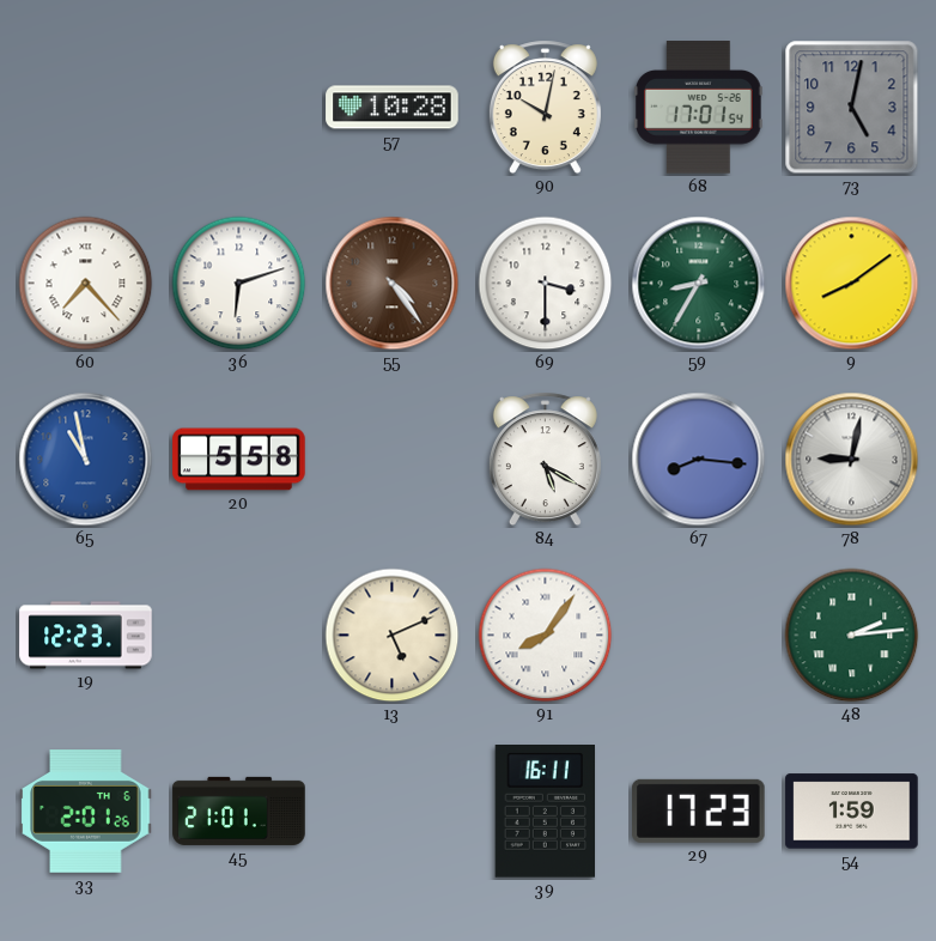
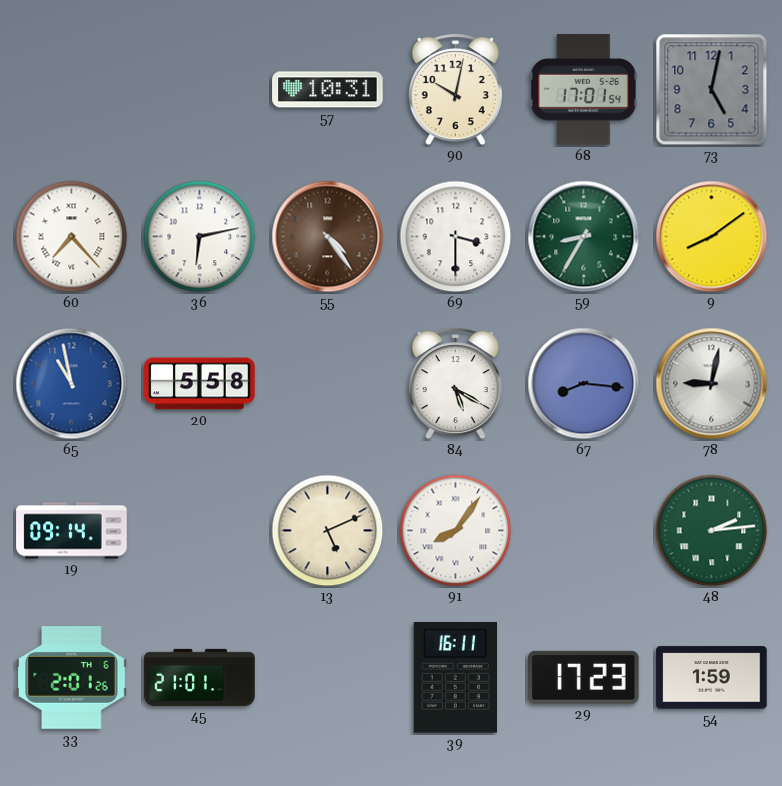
57: 10:28 -> 10:31 (328, 90)
36: 6:12 -> 6:13 (200, 237)
19: 12:23 -> 09:14 (72, 531)
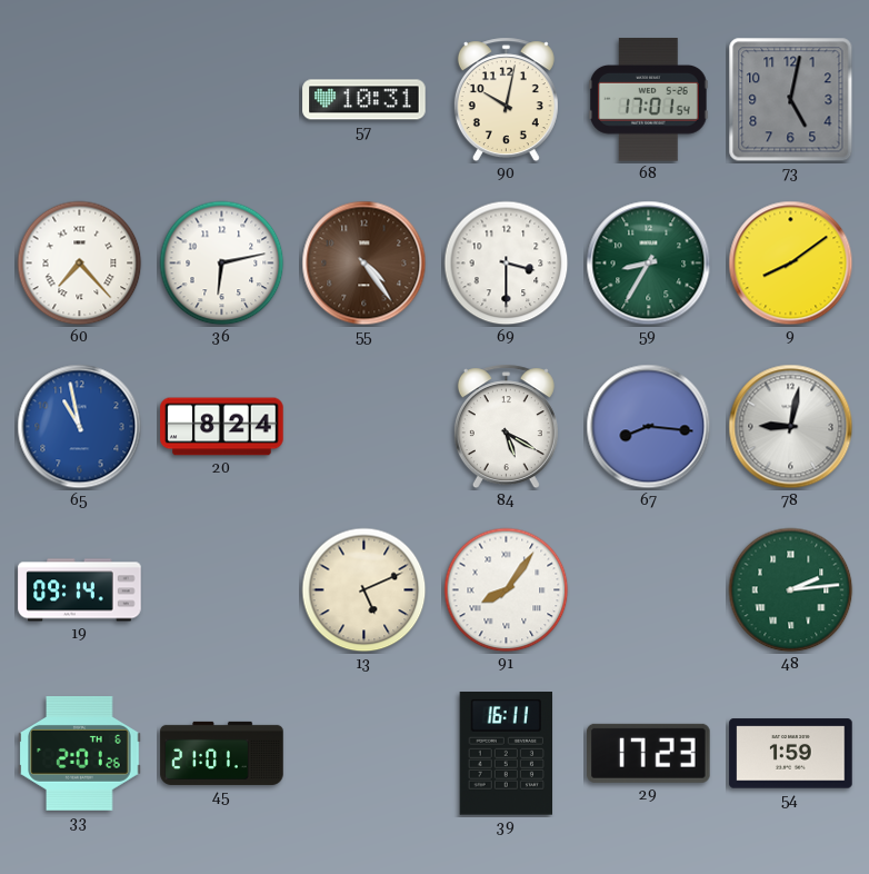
20: 5:58 -> 8:24 (222, 427)
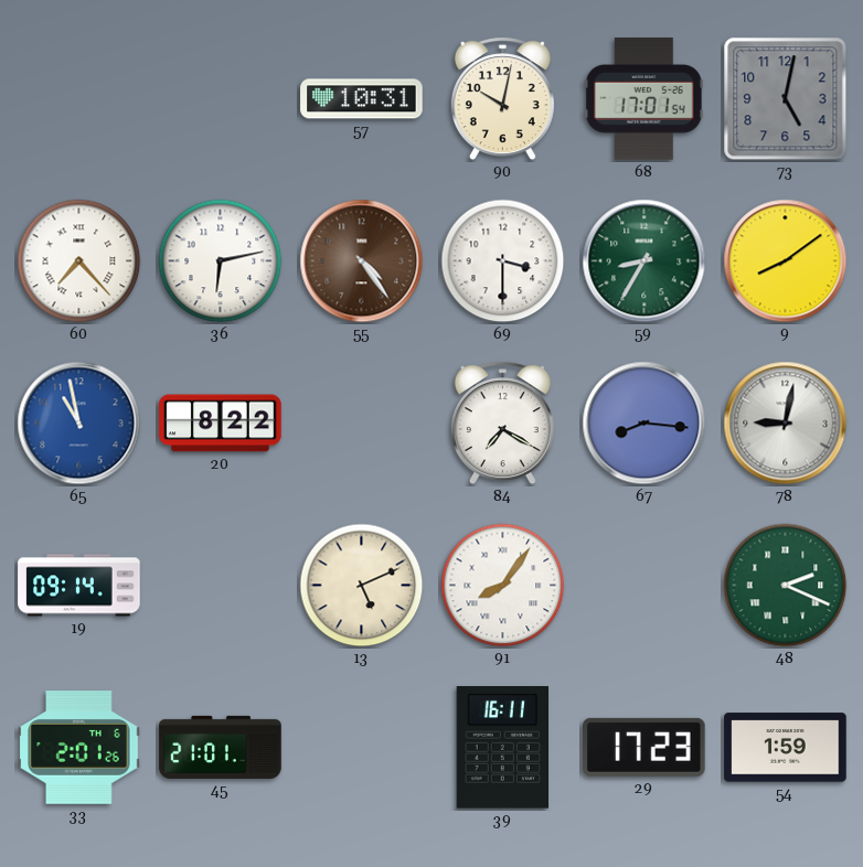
20: 8:24 -> 8:22 (221, 424)
84: 5:20 -> 7:20 (502, 424)
48: 2:14 -> 2:19 (786, 586)
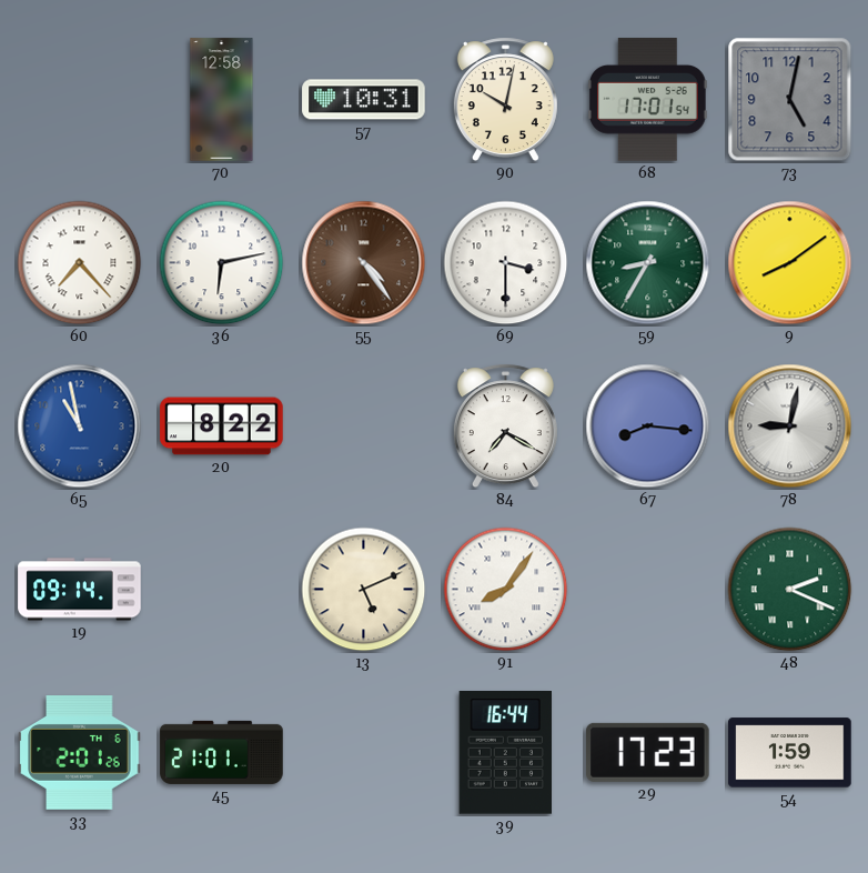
70: none -> 12:58 (222, 100)
39: 16:11 -> 16:44 (505, 753)
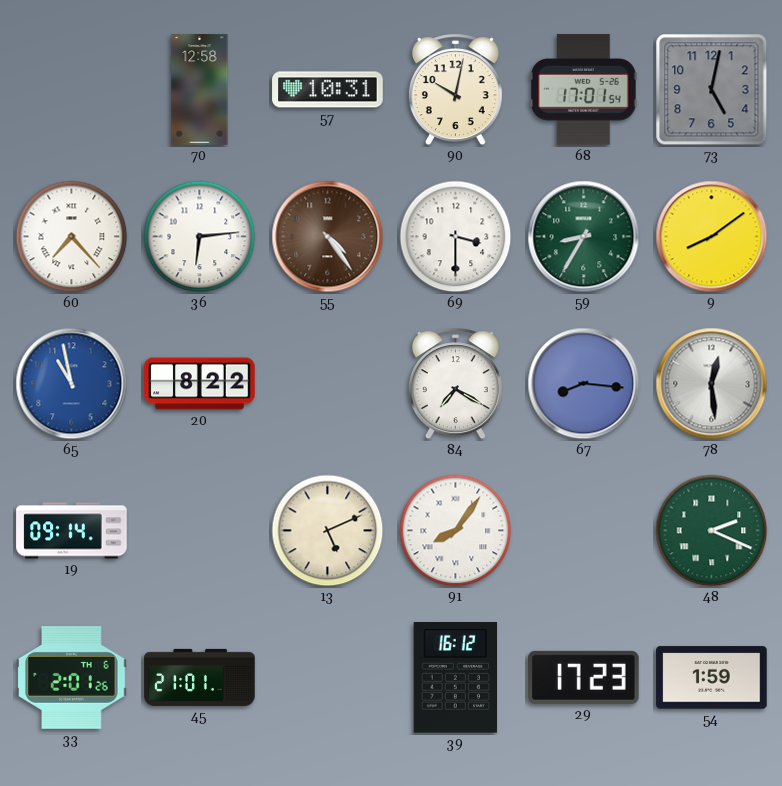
36: 6:13 -> 6:14 (200, 237)
78: 9:02 -> 12:29 (712, 384)
39: 16:44 -> 16:12 (455, 678)
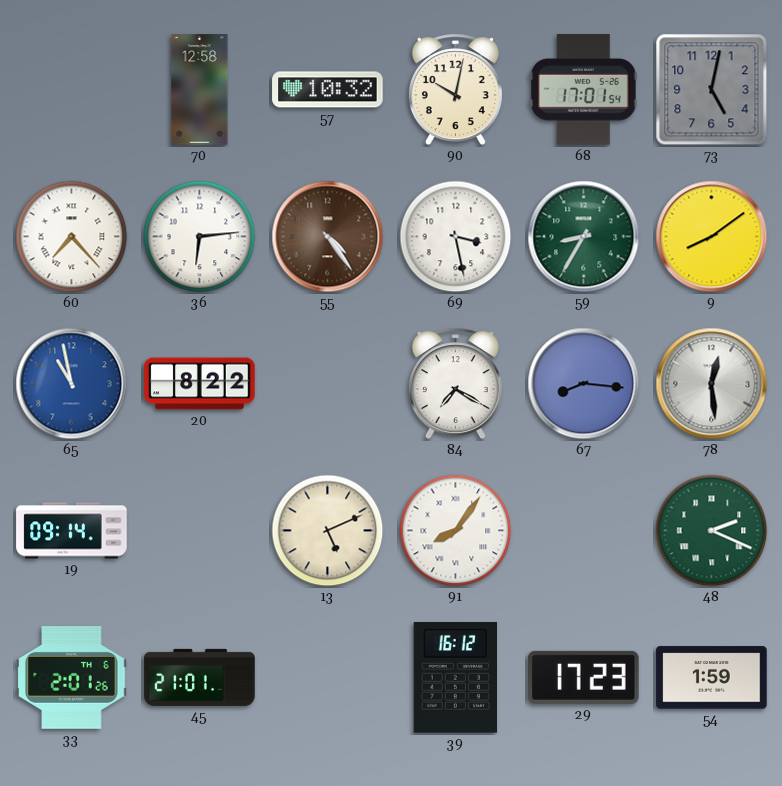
57: 10:31 -> 10:32 (328, 90)
69: 3:30 -> 3:28 (456, 237)
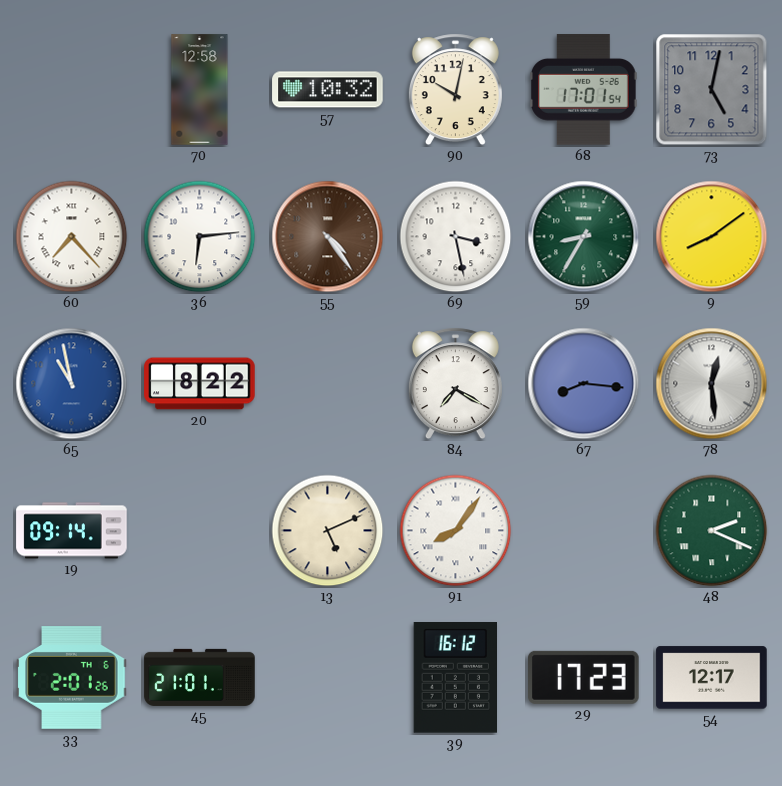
54: 1:59 -> 12:17 (712, 678)
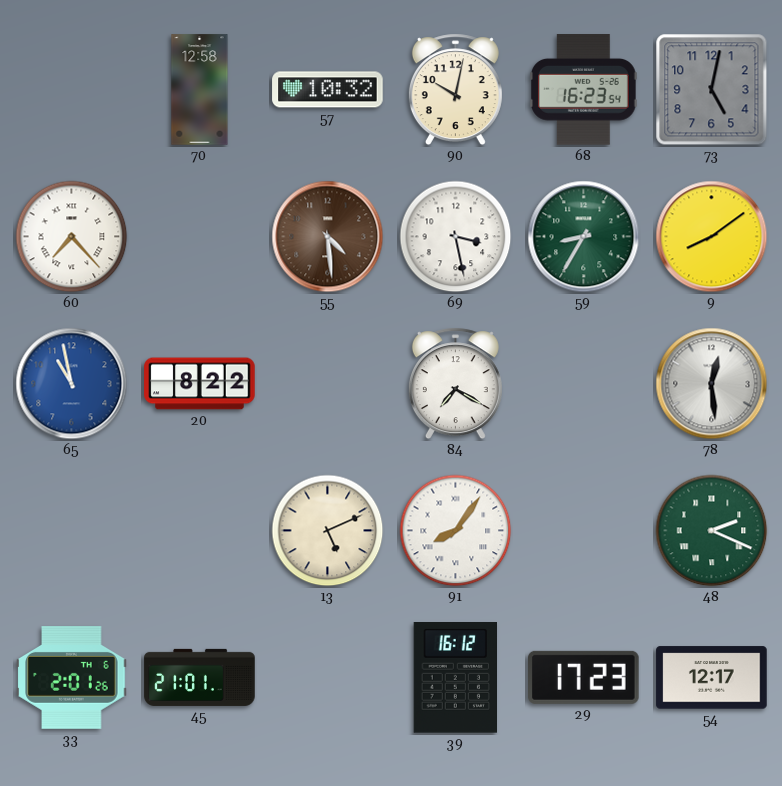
68: 17:01 -> 16:23 (584, 90)
36: 6:14 -> none (200, 237)
55: 4:24 -> 4:29 (328, 237)
67: 8:16 -> none (584, 384)
19: 09:14 -> none (72, 531)
